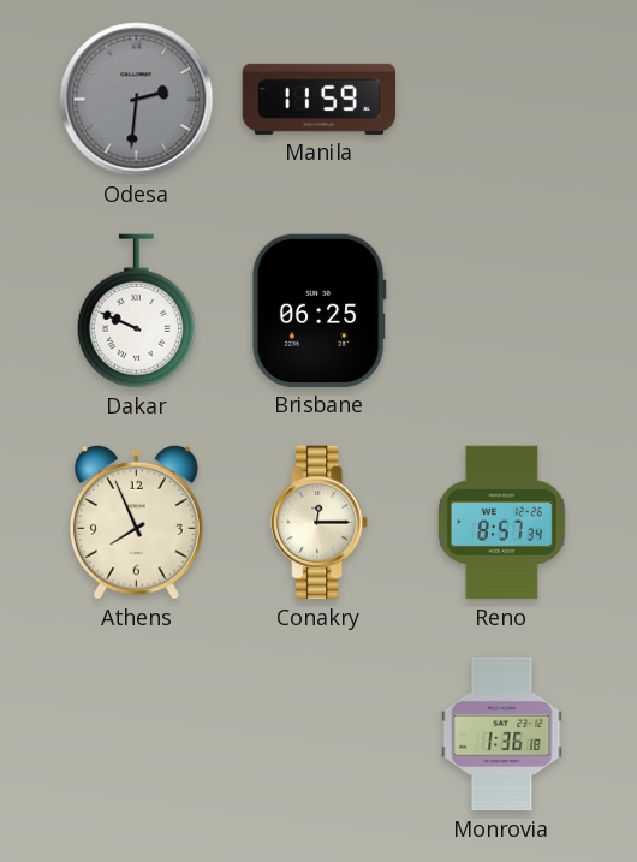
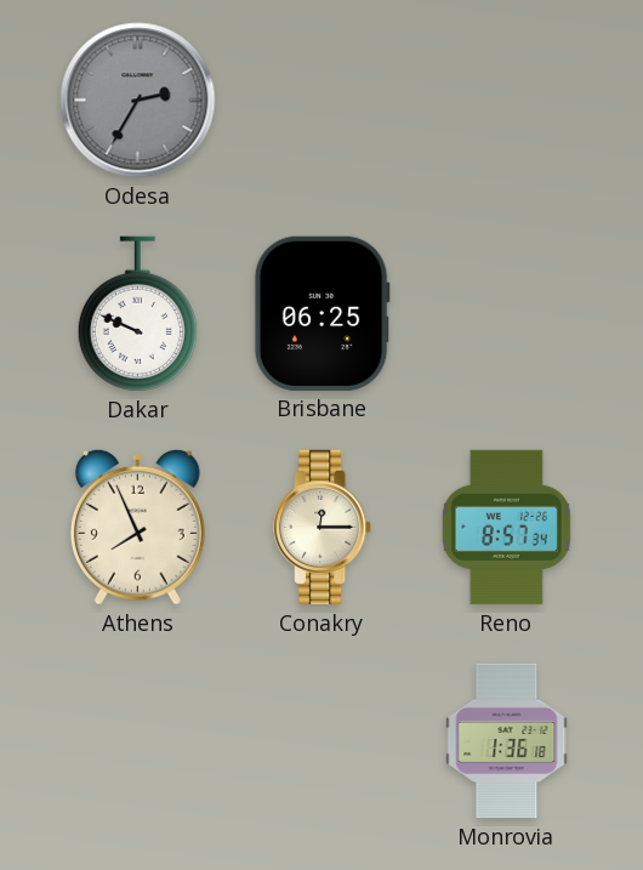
Odesa: 2:31 -> 2:35 (138, 101)
Manila: 11:59 -> none (320, 99)
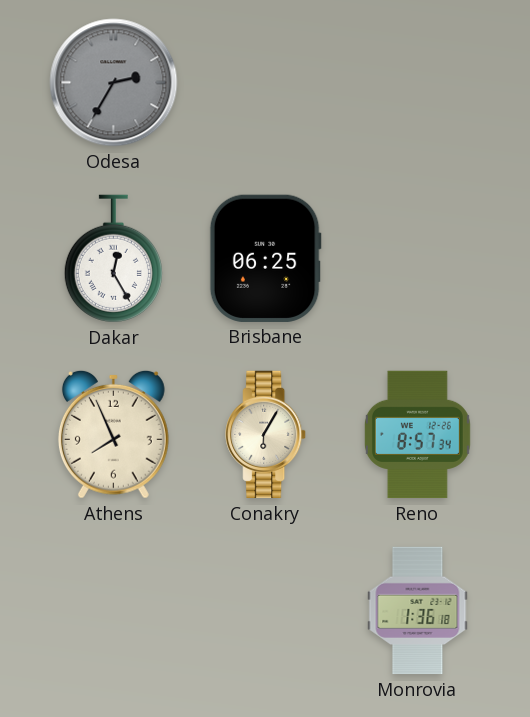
Dakar: 9:49 -> 12:25 (113, 259)
Conakry: 12:15 -> 6:05 (266, 435)
